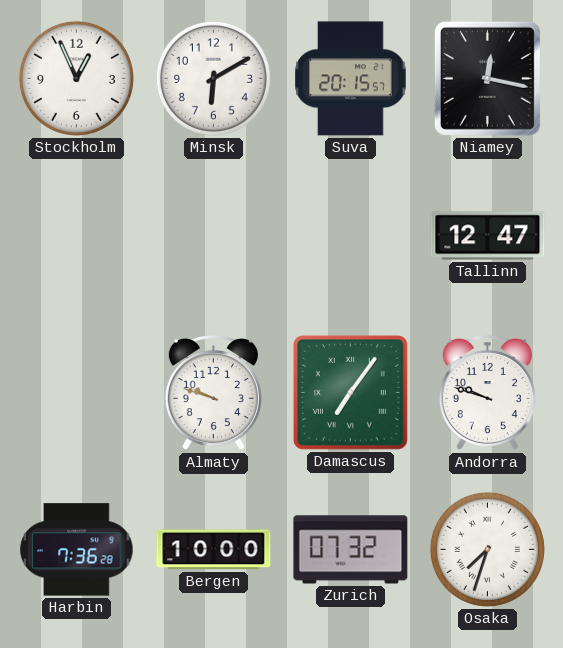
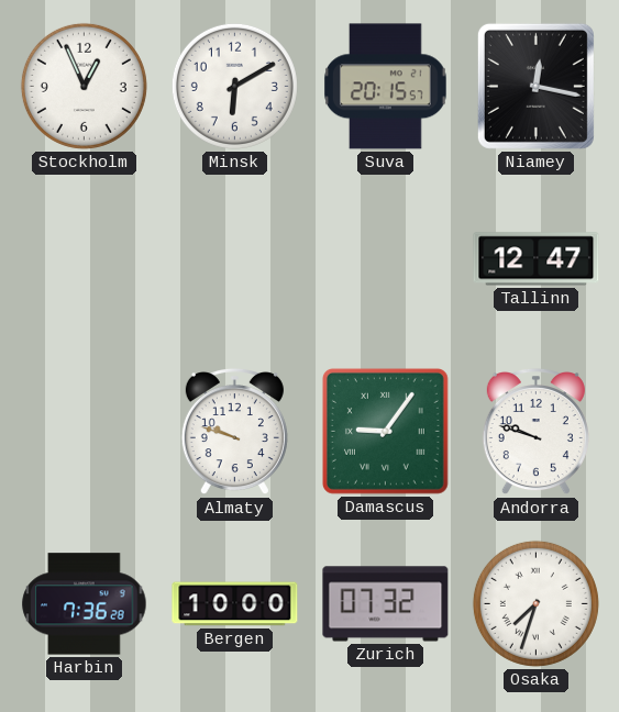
Damascus: 7:06 -> 9:06 (385, 431)
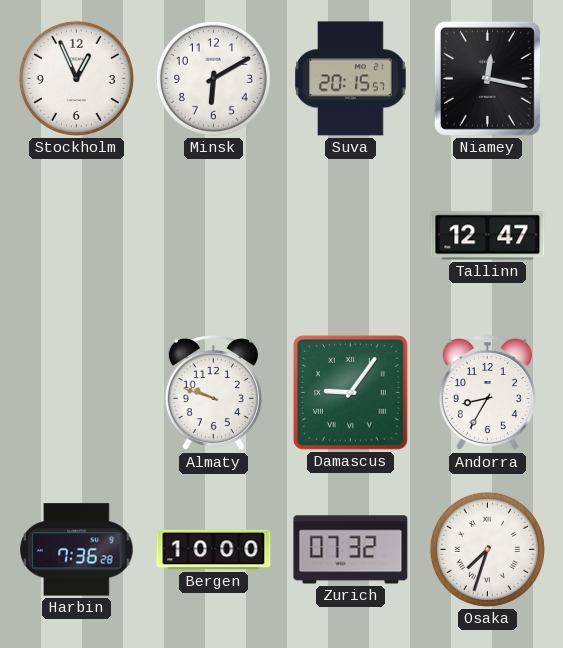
Andorra: 9:48 -> 8:35 (487, 393)
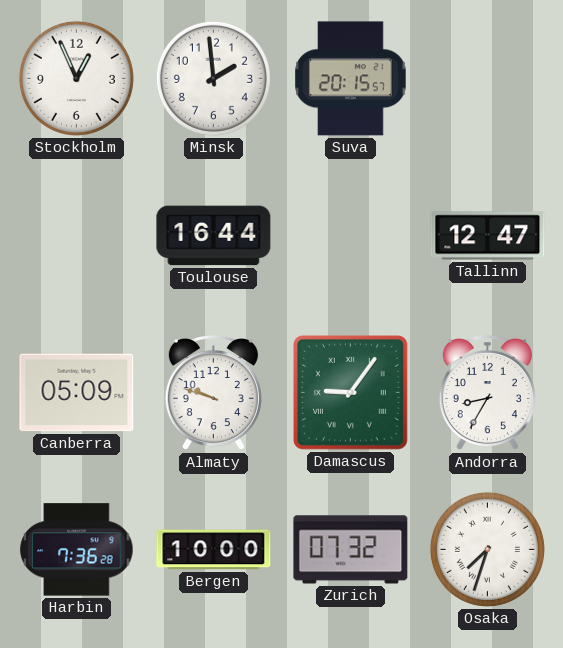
Minsk: 6:10 -> 1:59 (213, 78)
Niamey: 12:17 -> none (487, 78)
Toulouse: none -> 16:44 (214, 236)
Canberra: none -> 05:09 (77, 393)
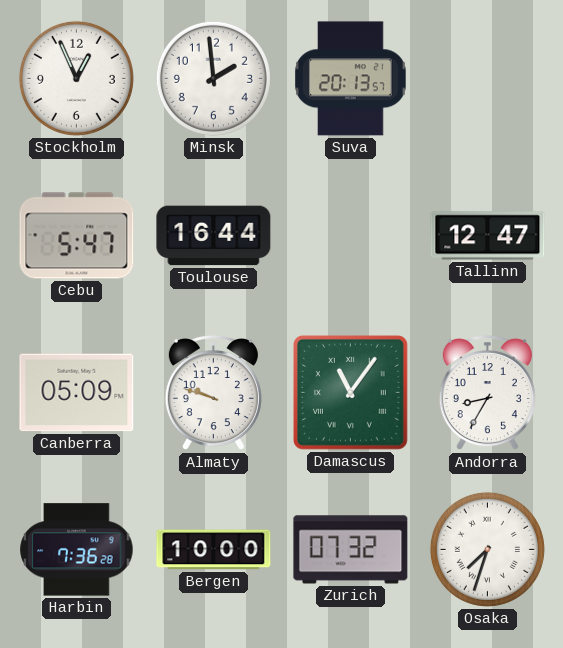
Suva: 20:15 -> 20:13 (351, 79)
Cebu: none -> 5:47 (77, 236)
Damascus: 9:06 -> 11:06 (350, 392)
